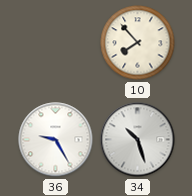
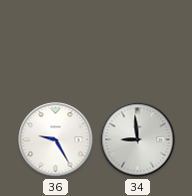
10: 7:53 -> none (138, 43)
34: 10:27 -> 8:59 (138, 140)
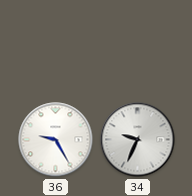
34: 8:59 -> 9:34 (138, 140)
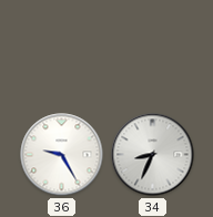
34: 9:34 -> 8:34 (153, 155)
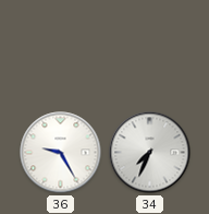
34: 8:34 -> 7:34 (150, 153)
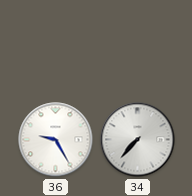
34: 7:34 -> 7:37 (138, 140)
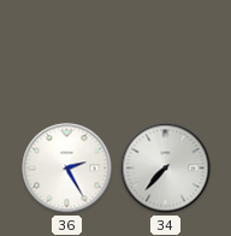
36: 9:25 -> 2:25 (67, 169)
